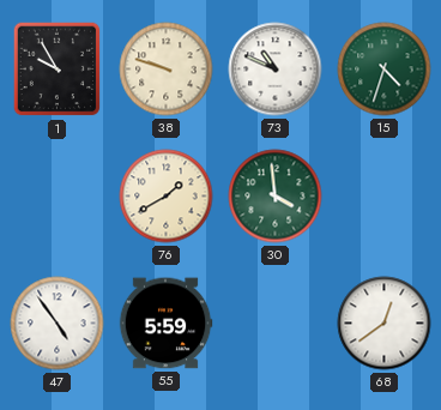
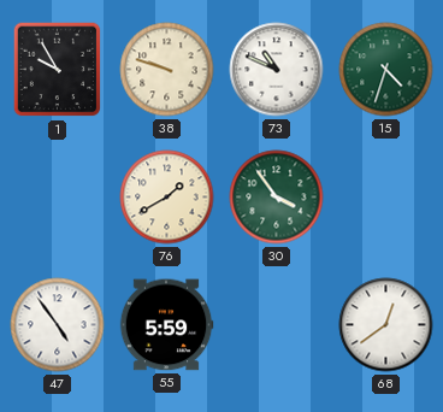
30: 3:59 -> 3:54 (277, 198)
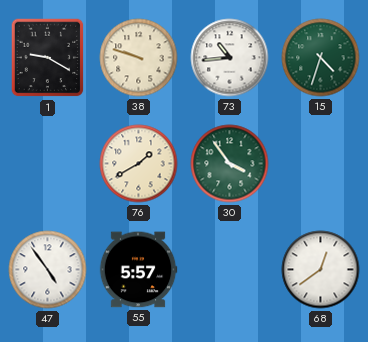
1: 9:55 -> 9:20 (48, 58)
73: 10:49 -> 10:44 (230, 58)
55: 5:59 -> 5:57 (138, 270)
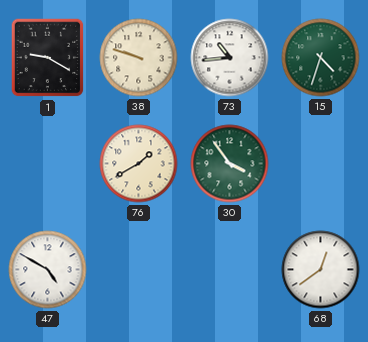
47: 4:54 -> 4:50 (48, 270)
55: 5:57 -> none (138, 270)
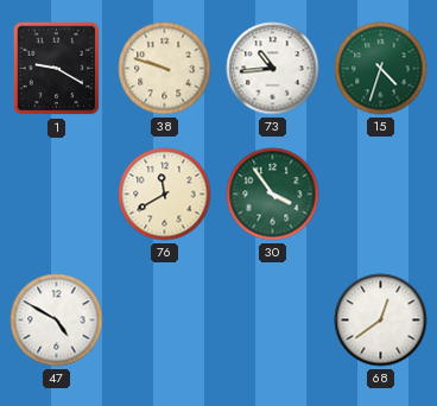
76: 1:40 -> 11:40 (165, 195)
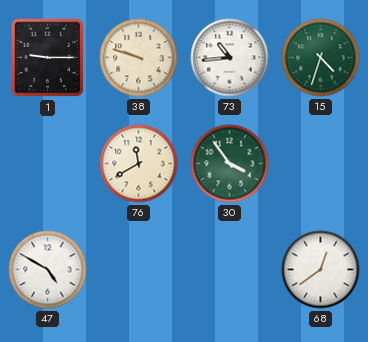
1: 9:20 -> 9:15 (48, 58)
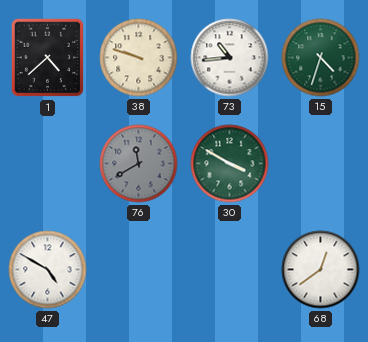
1: 9:15 -> 4:38 (48, 58)
76 dial: cream -> grey (139, 164)
30: 3:54 -> 3:50 (230, 164)
